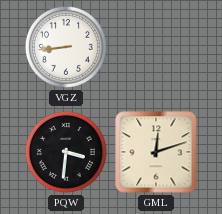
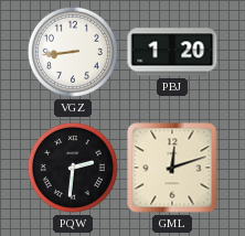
PBJ: none -> 1:20 (172, 52)
PQW: 3:31 -> 2:31 (73, 168)
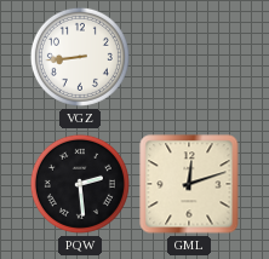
PBJ: 1:20 -> none (172, 52)
PQW: 2:31 -> 2:29 (80, 184)
